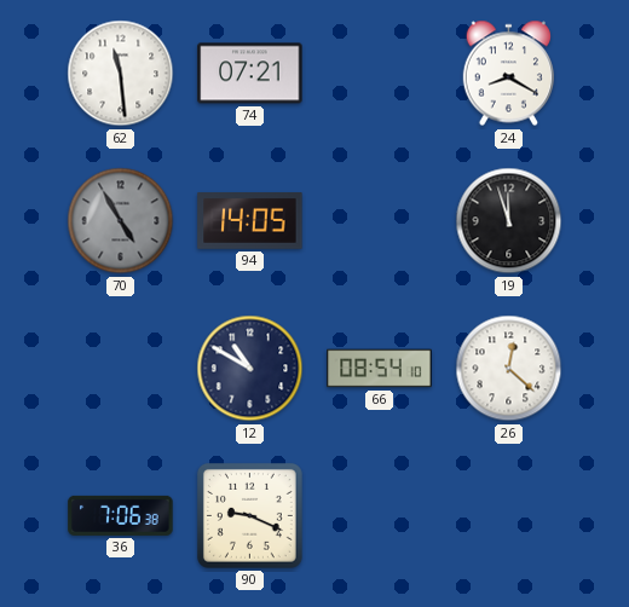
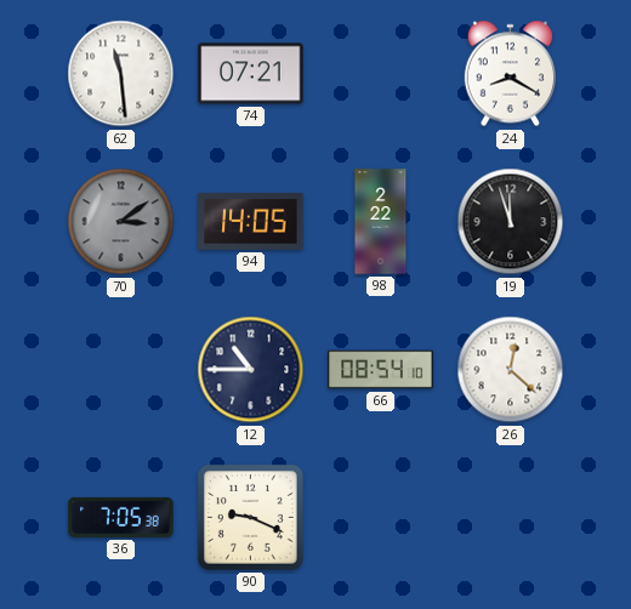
70: 4:55 -> 3:09 (121, 222)
98: none -> 2:22 (381, 222)
12: 10:50 -> 10:45 (251, 370)
36: 7:06 -> 7:05 (121, 517)
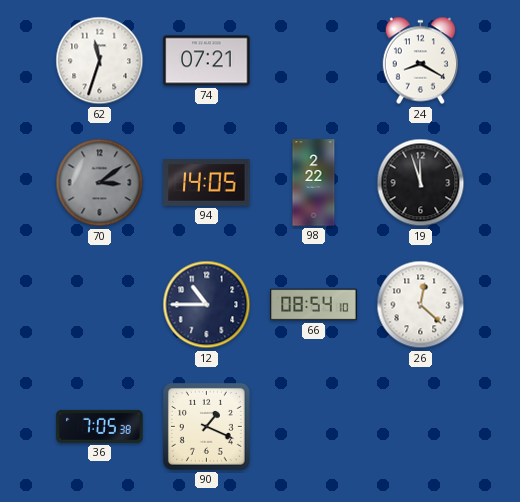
62: 11:29 -> 11:33 (100, 61)
90: 9:19 -> 1:19 (206, 426)
